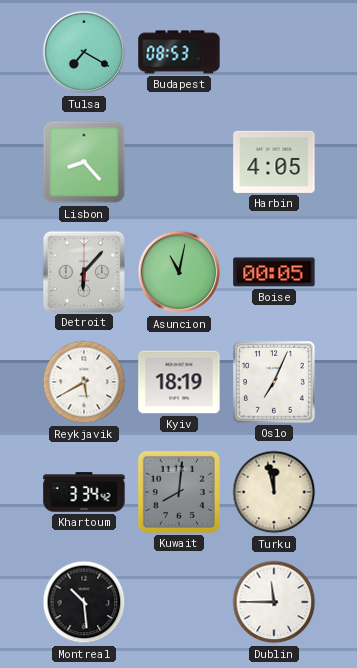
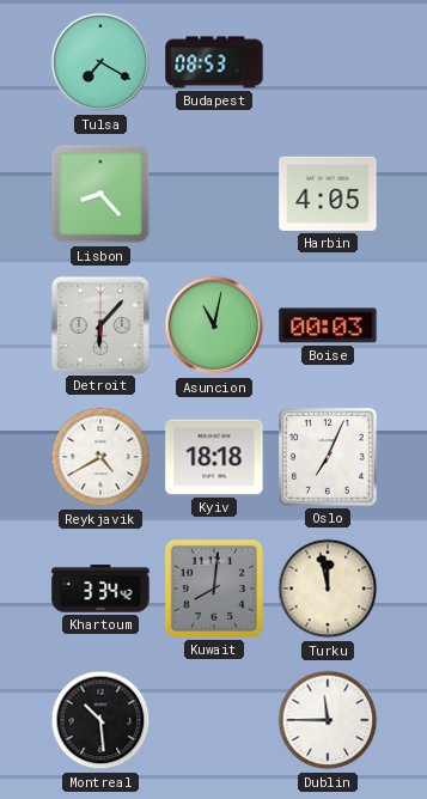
Boise: 00:05 -> 00:03 (328, 325)
Reykjavik: 5:40 -> 4:40 (100, 457)
Kyiv: 18:19 -> 18:18 (214, 457)
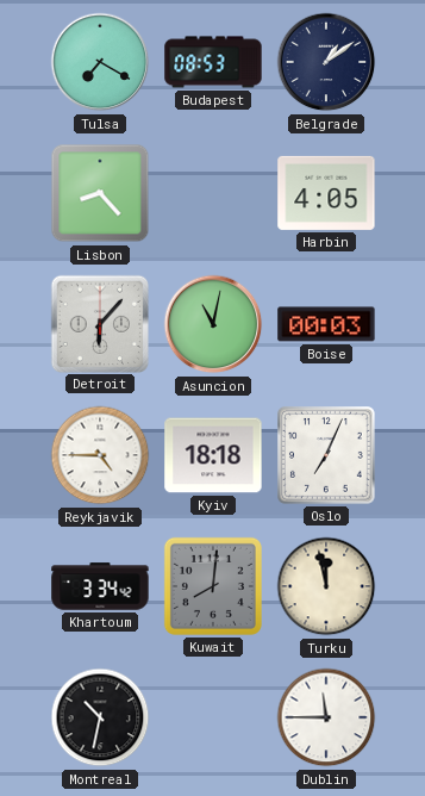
Belgrade: none -> 1:09 (326, 62)
Reykjavik: 4:40 -> 4:45 (100, 455)
Montreal: 10:29 -> 10:32 (100, 717)
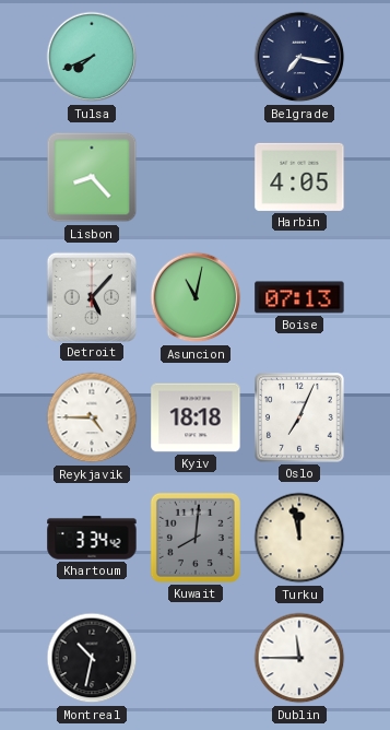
Tulsa: 7:20 -> 7:41 (92, 57)
Budapest: 08:53 -> none (213, 62)
Belgrade: 1:09 -> 7:17 (299, 57)
Detroit: 6:07 -> 5:07 (91, 296)
Boise: 00:03 -> 07:13 (299, 297)
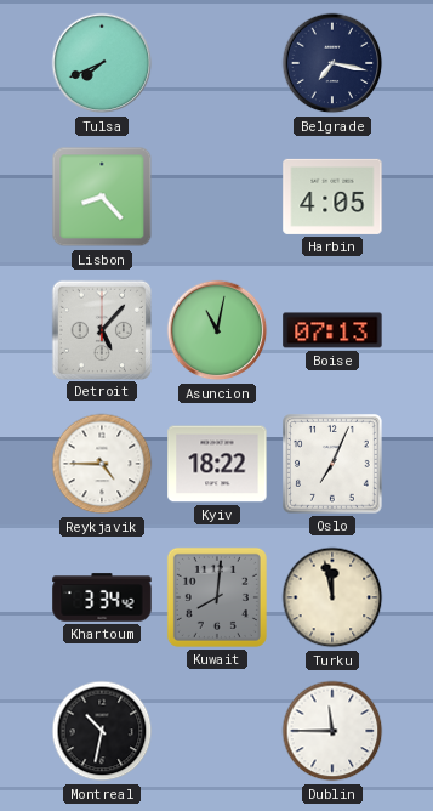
Kyiv: 18:18 -> 18:22 (217, 464)
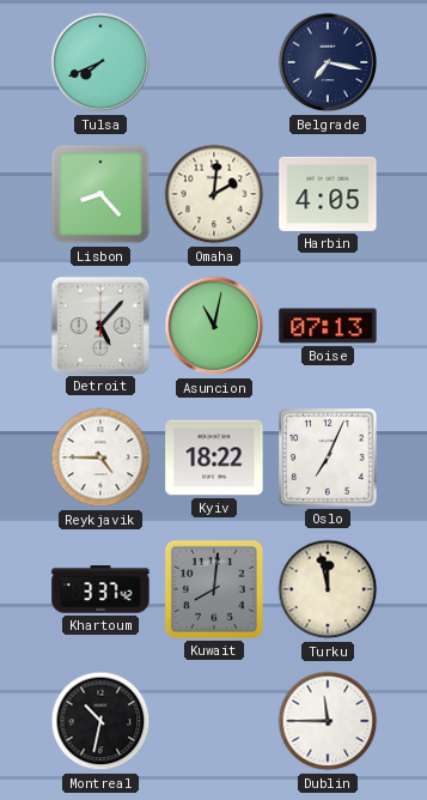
Omaha: none -> 2:01 (214, 194)
Khartoum: 3:34 -> 3:37 (100, 589)
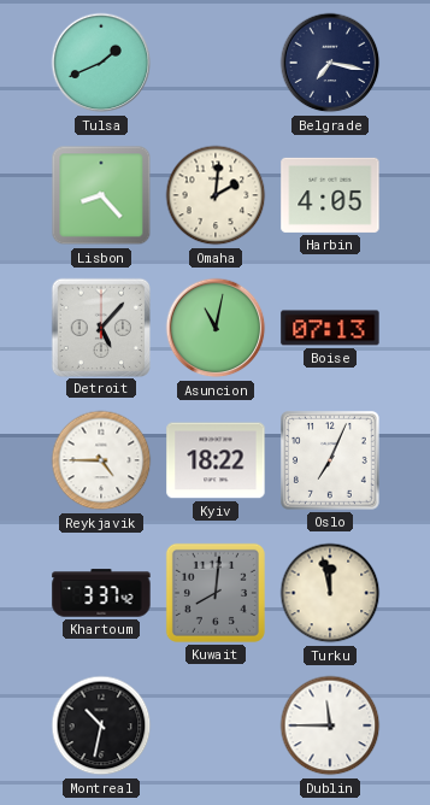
Tulsa: 7:41 -> 1:41 (101, 63)
